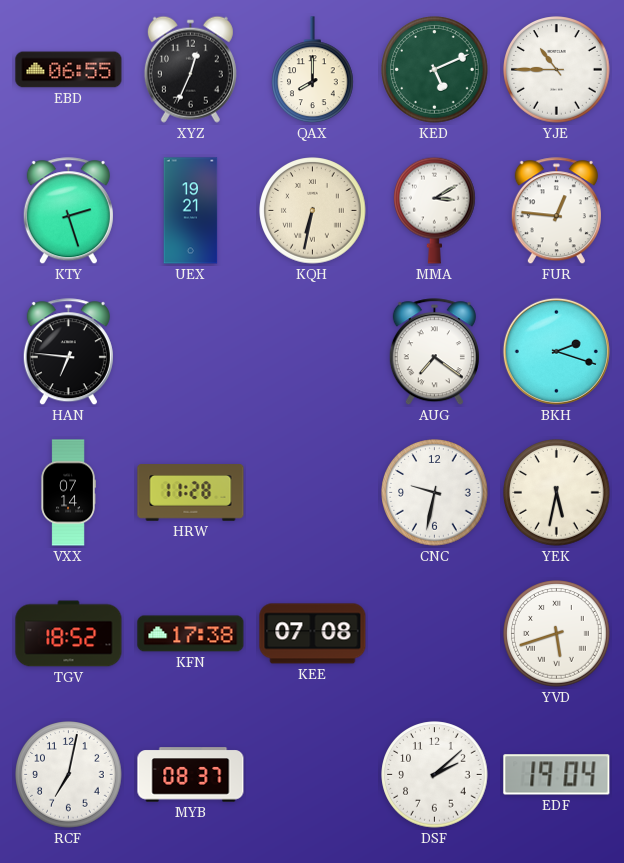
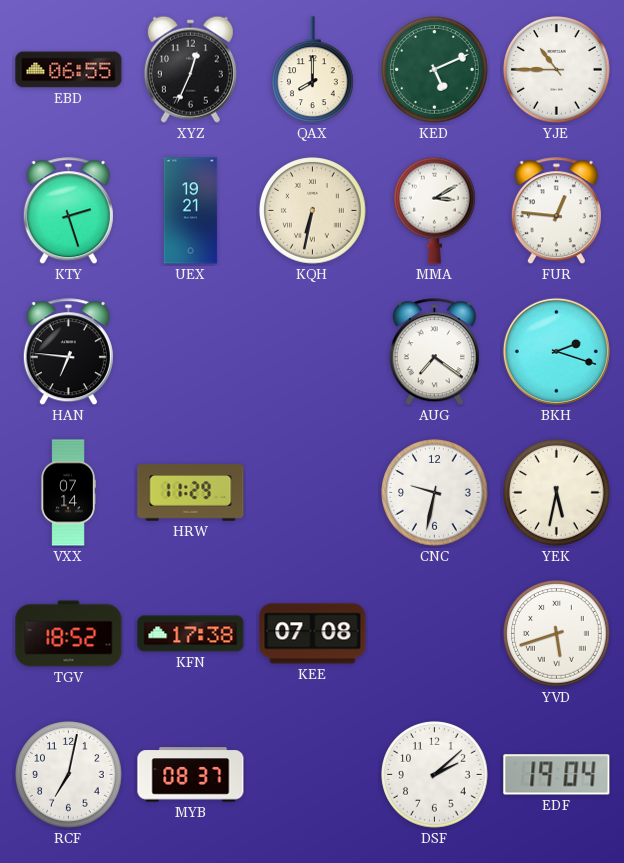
HRW: 11:28 -> 11:29 (191, 493)
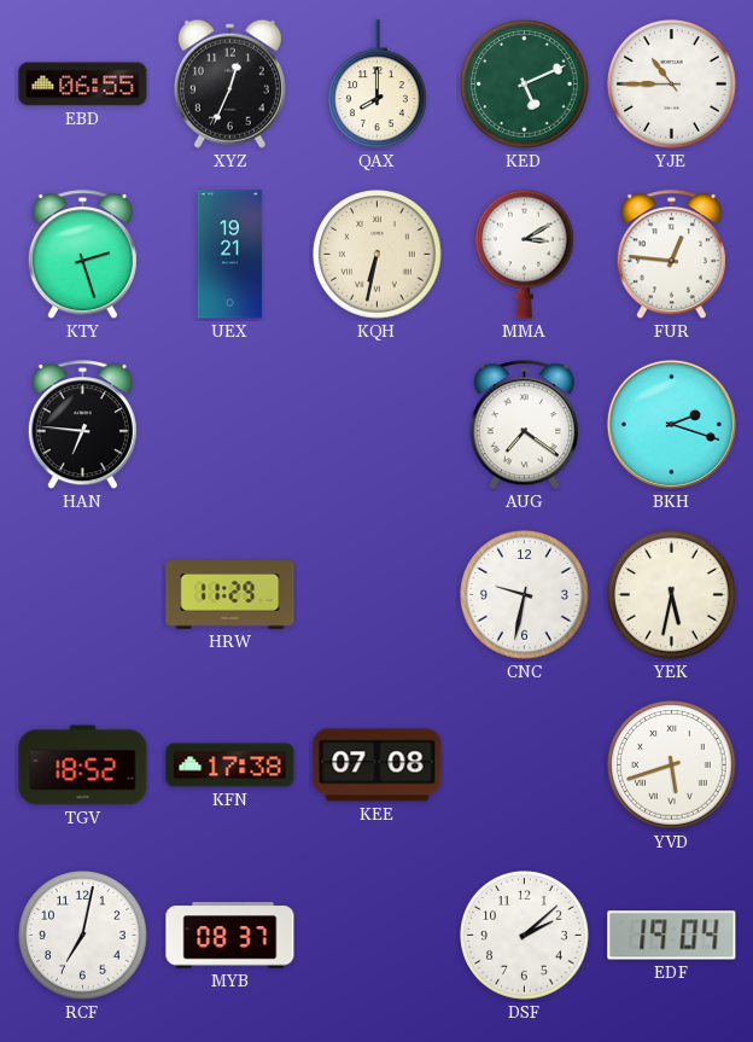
VXX: 07:14 -> none (68, 493)
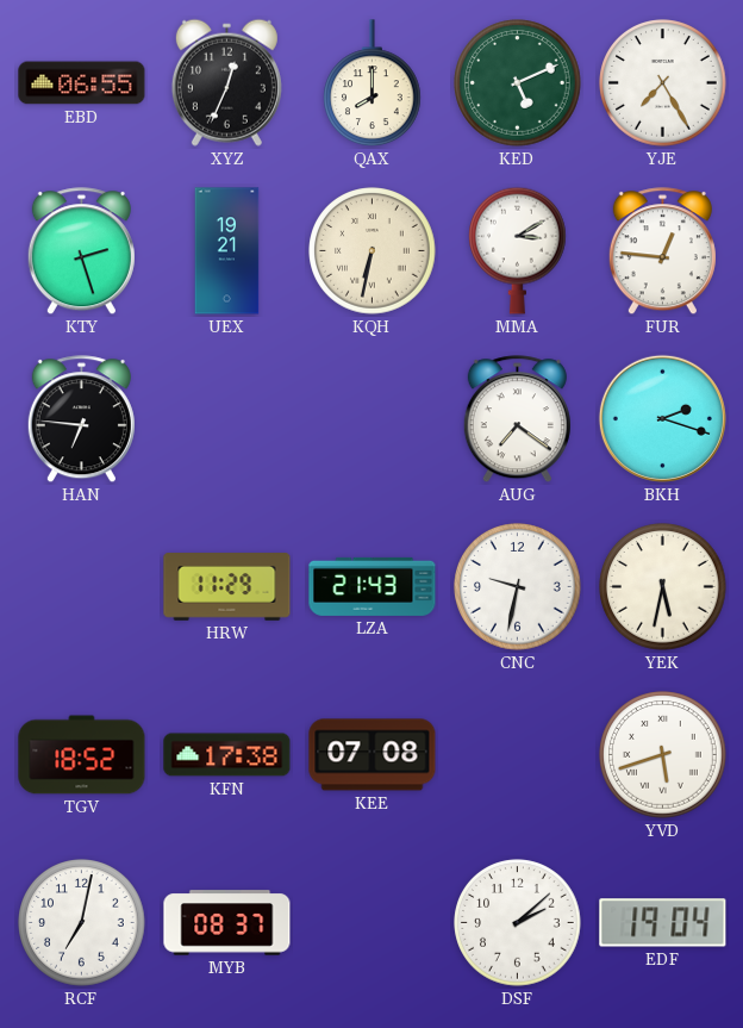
YJE: 10:45 -> 7:25 (663, 83)
LZA: none -> 21:43 (373, 586)
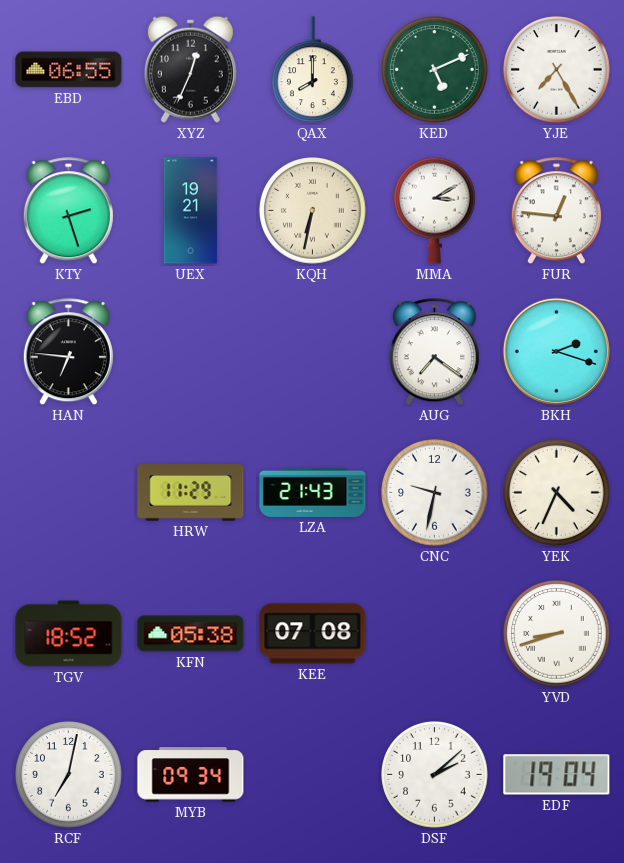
YEK: 5:32 -> 4:34 (557, 493)
KFN: 17:38 -> 05:38 (191, 634)
YVD: 5:42 -> 8:42 (557, 634)
MYB: 08:37 -> 09:34 (191, 775)
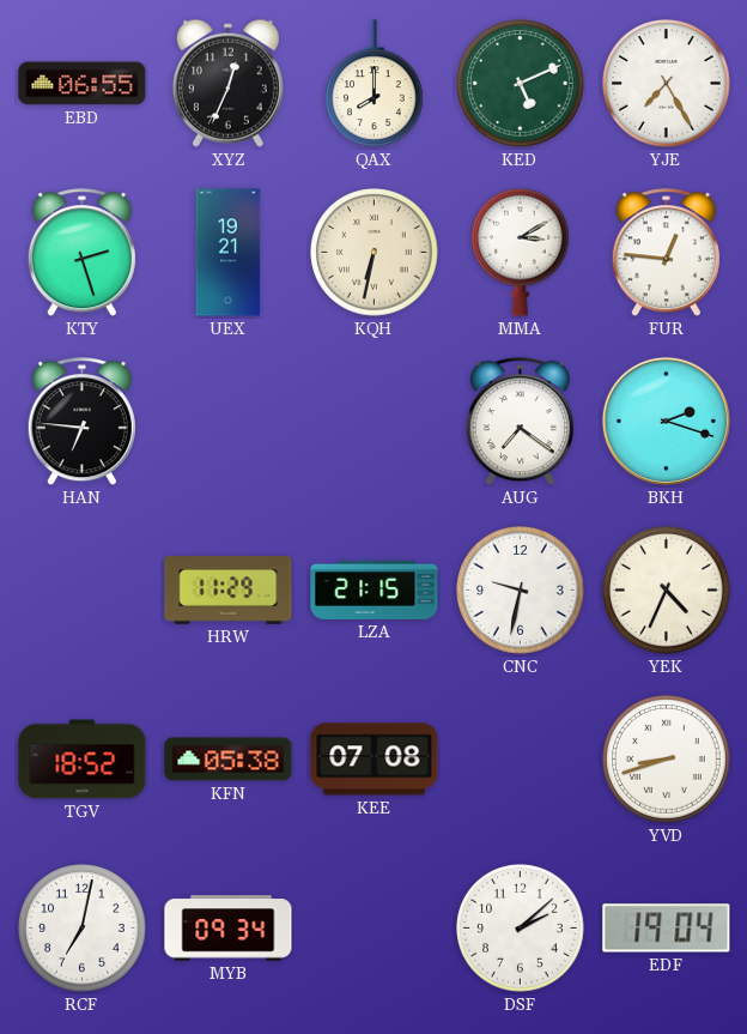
LZA: 21:43 -> 21:15 (375, 589)
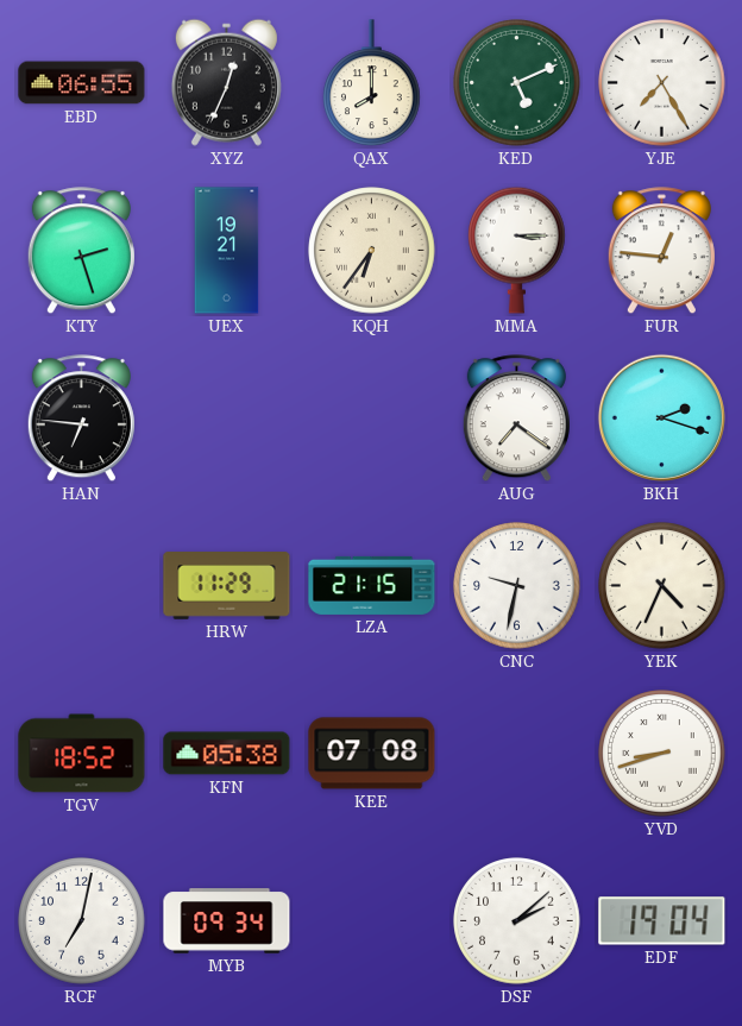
KQH: 6:32 -> 6:36 (372, 251)
MMA: 3:10 -> 3:15 (517, 250)
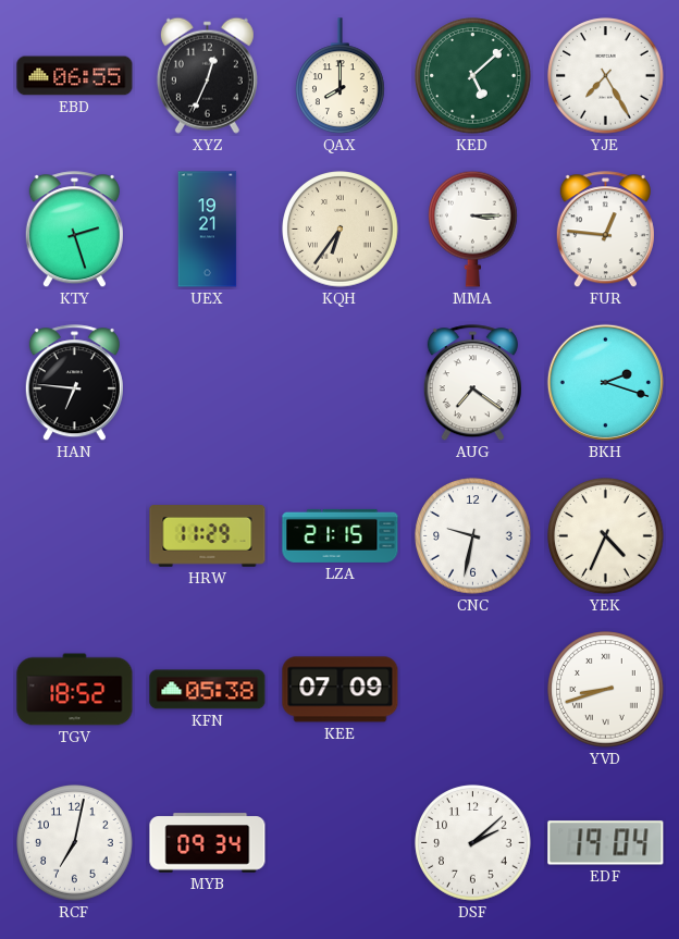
KED: 5:11 -> 5:08 (473, 76)
KEE: 07:08 -> 07:09 (341, 690)
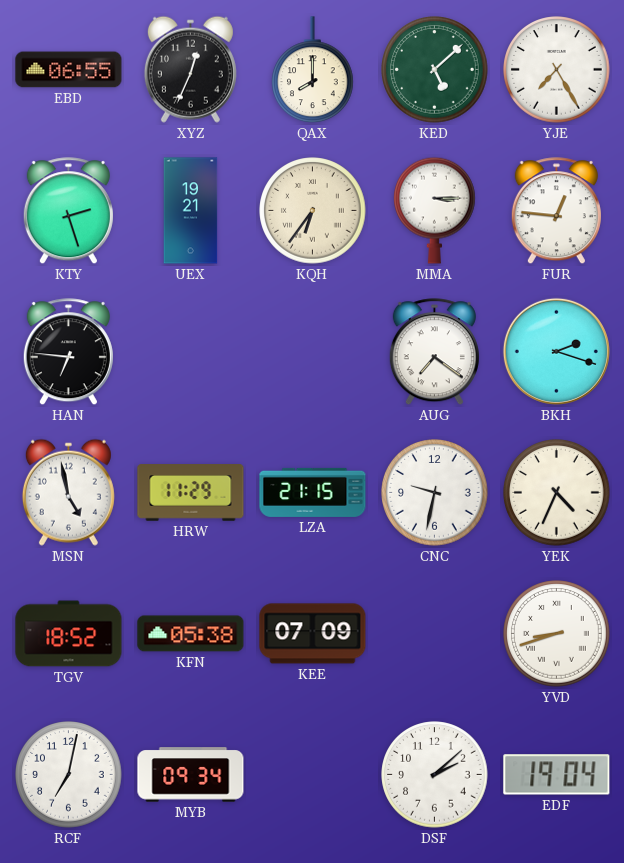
MSN: none -> 4:58 (68, 492)
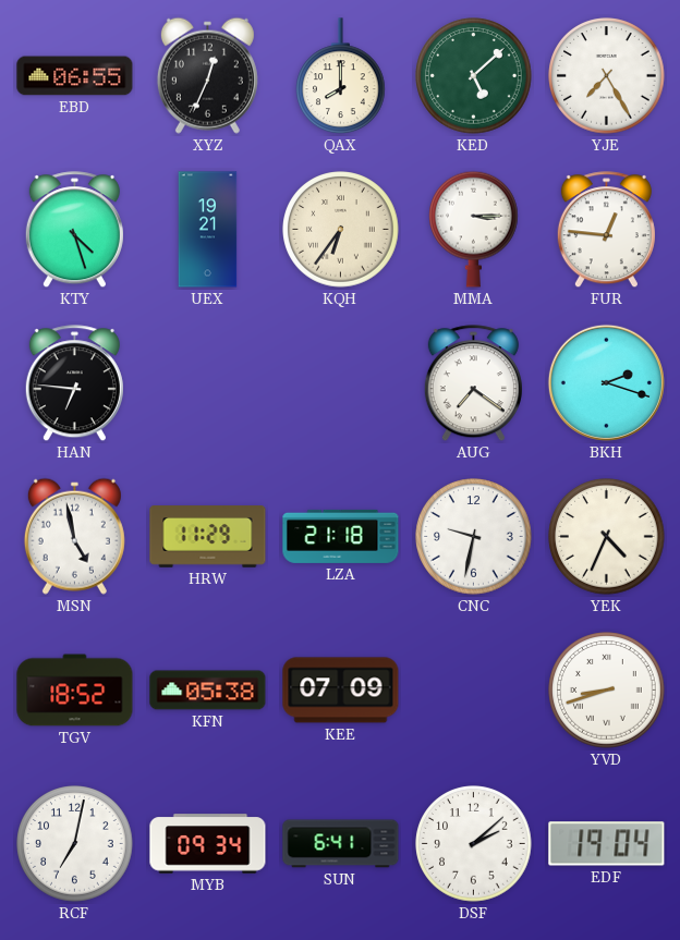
KTY: 2:27 -> 4:27 (74, 230)
LZA: 21:15 -> 21:18 (341, 536)
SUN: none -> 6:41 (341, 844)
